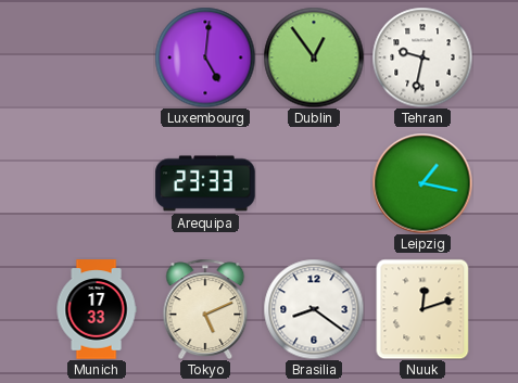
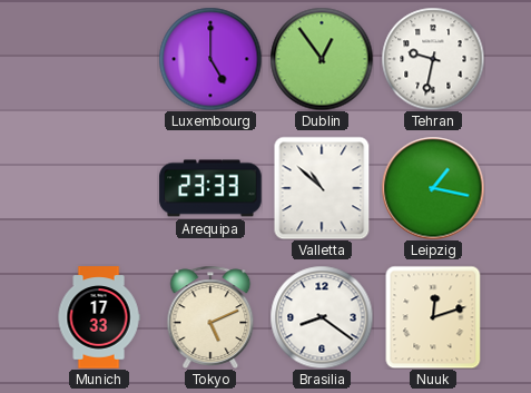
Luxembourg: 5:01 -> 5:00 (210, 59)
Valletta: none -> 10:52 (322, 188)
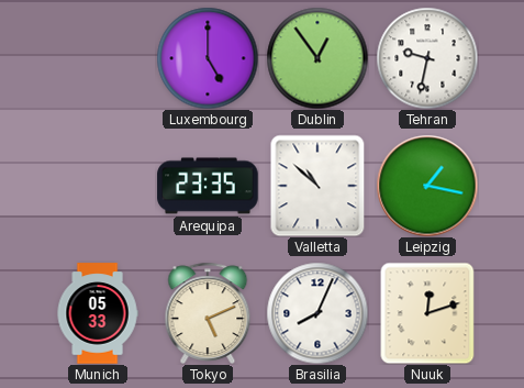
Arequipa: 23:33 -> 23:35 (208, 186)
Munich: 17:33 -> 05:33 (98, 313)
Brasilia: 8:21 -> 8:04 (317, 313)
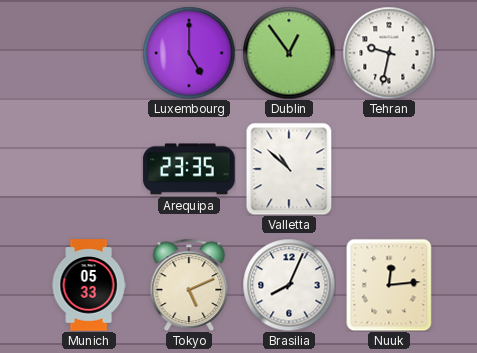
Leipzig: 1:17 -> none (427, 186)
Nuuk: 12:12 -> 12:14 (389, 285)
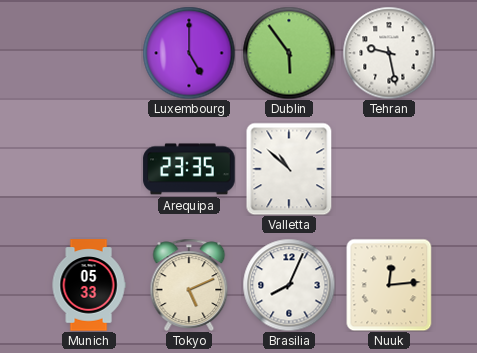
Dublin: 12:54 -> 5:54 (289, 53)
Tehran: 9:32 -> 9:28 (389, 53)
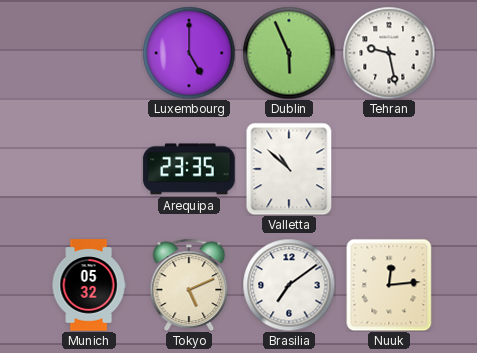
Dublin: 5:54 -> 5:56 (289, 53)
Munich: 05:33 -> 05:32 (89, 285)
Brasilia: 8:04 -> 7:09 (289, 285)
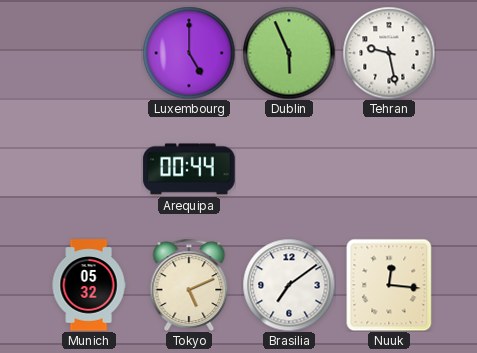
Arequipa: 23:35 -> 00:44 (189, 169)
Valletta: 10:52 -> none (289, 169)
Nuuk: 12:14 -> 12:16 (389, 285)
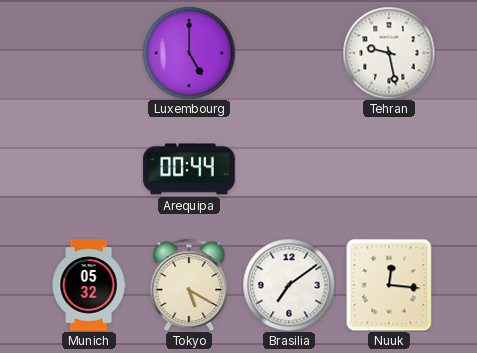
Dublin: 5:56 -> none (289, 53)
Tokyo: 5:11 -> 5:20 (189, 284)
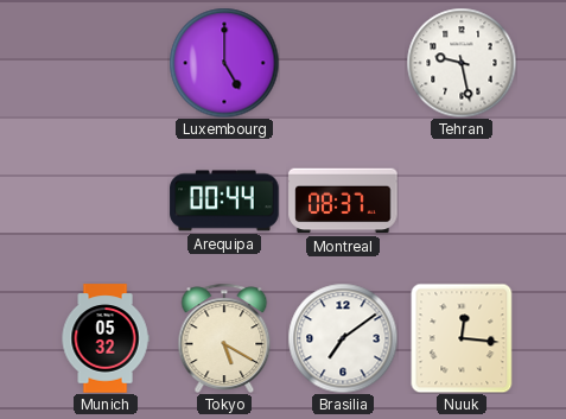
Montreal: none -> 08:37 (343, 201)
